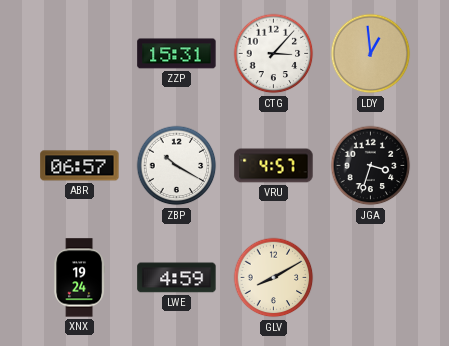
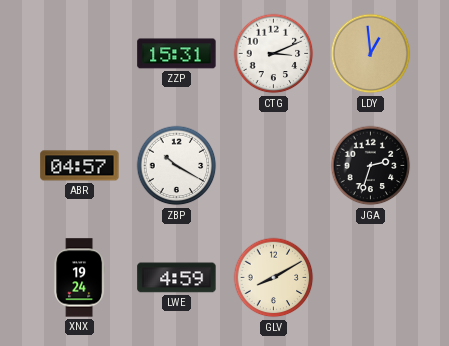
CTG: 3:07 -> 3:11 (274, 54)
ABR: 06:57 -> 04:57 (80, 166)
VRU: 4:57 -> none (274, 166)
JGA: 3:33 -> 2:33 (371, 166)
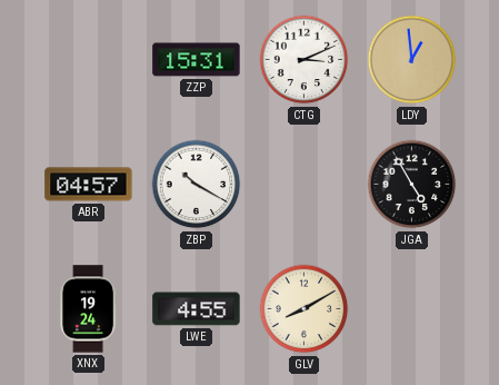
JGA: 2:33 -> 4:55 (412, 185)
LWE: 4:59 -> 4:55 (197, 309)
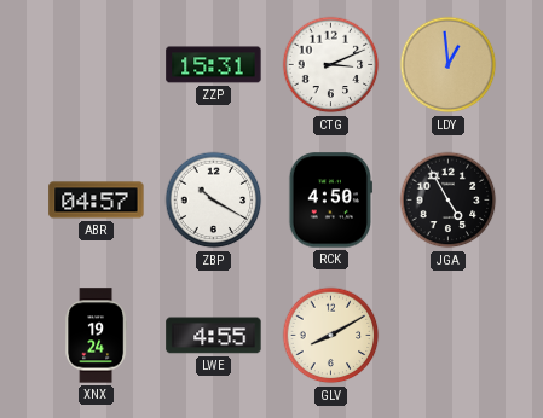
RCK: none -> 4:50 (330, 201)
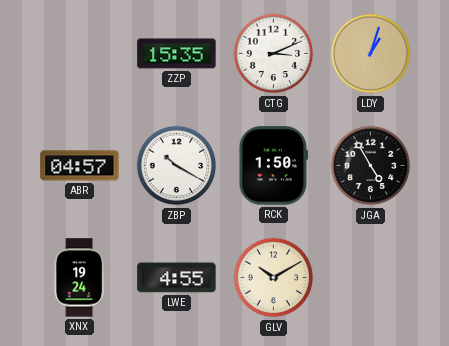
ZZP: 15:31 -> 15:35 (177, 54)
LDY: 12:59 -> 1:03 (371, 54)
RCK: 4:50 -> 1:50 (273, 166)
GLV: 8:10 -> 10:10 (274, 278)
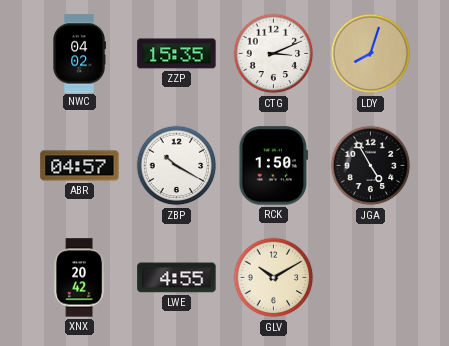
NWC: none -> 04:02 (79, 54)
LDY: 1:03 -> 8:03 (371, 54)
XNX: 19:24 -> 20:42 (80, 278)
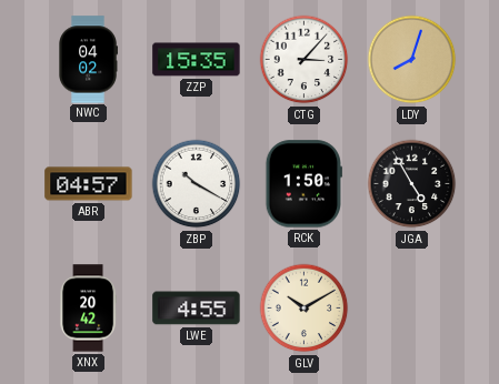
CTG: 3:11 -> 3:07 (305, 60)
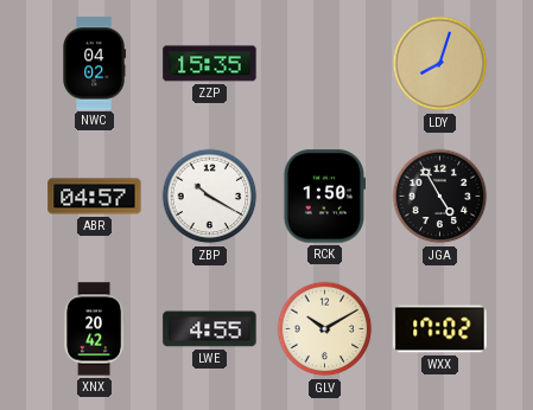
CTG: 3:07 -> none (305, 60)
WXX: none -> 17:02 (440, 329)
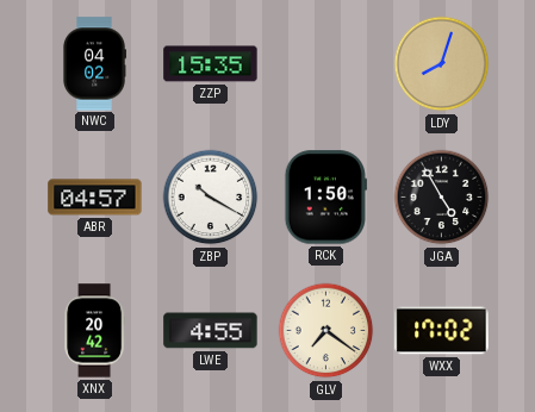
GLV: 10:10 -> 7:21 (326, 331)
